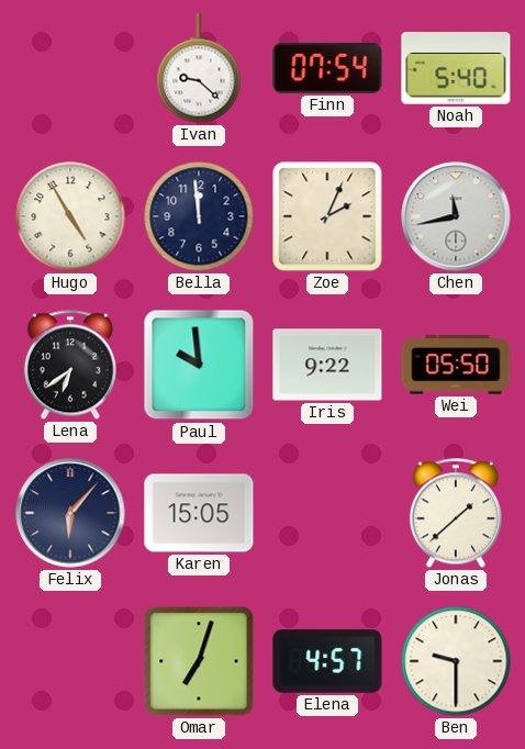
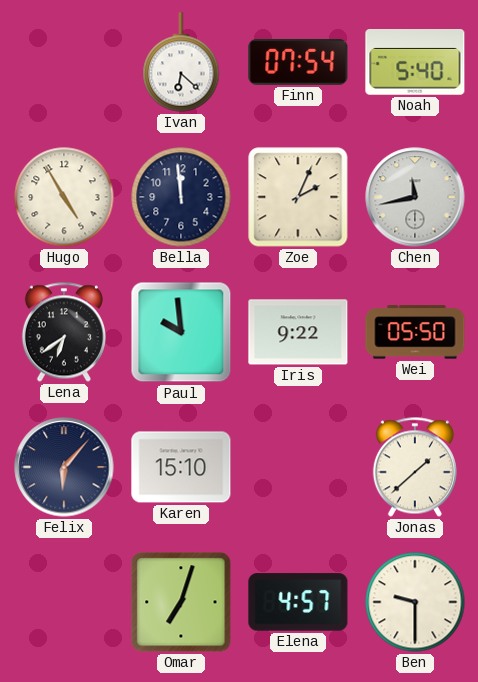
Ivan: 9:22 -> 6:22 (181, 62)
Karen: 15:05 -> 15:10 (181, 467)
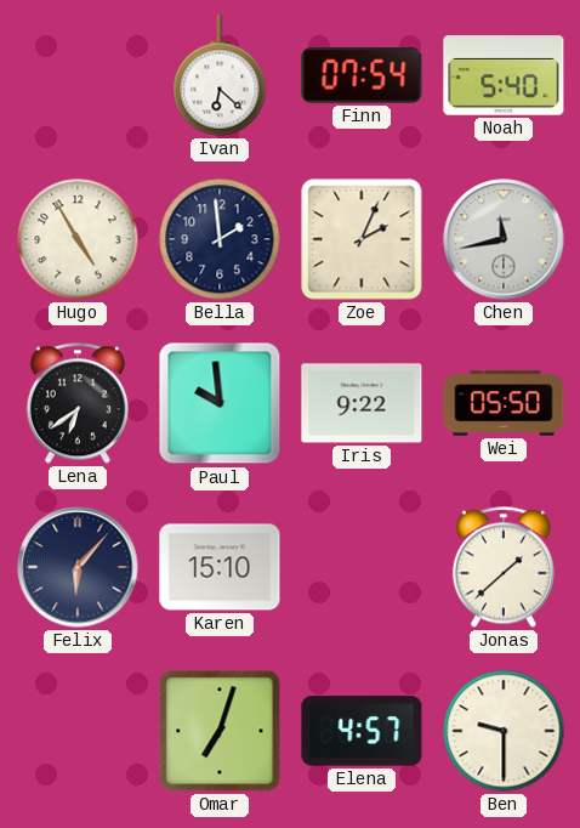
Bella: 11:59 -> 1:59 (220, 239)
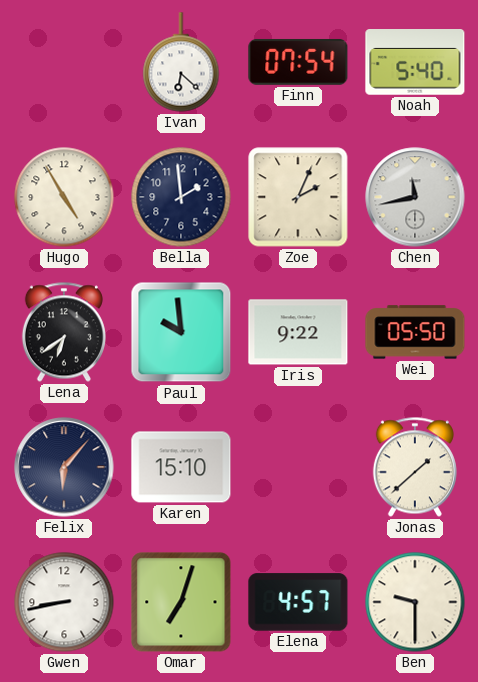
Gwen: none -> 8:43 (64, 602)
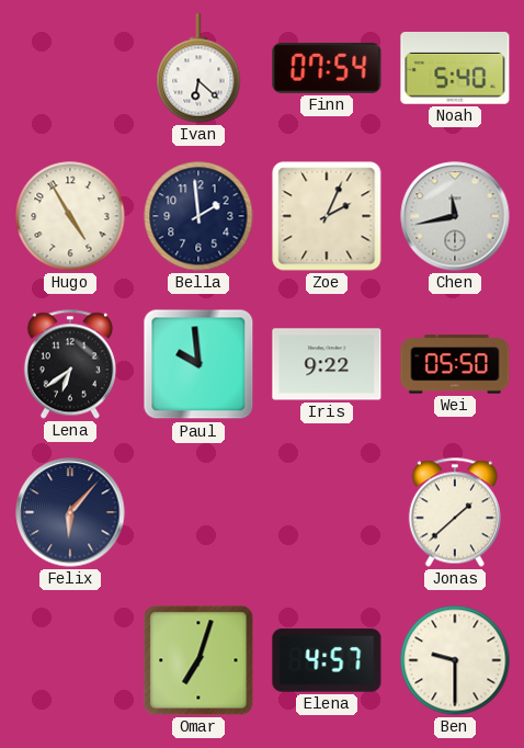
Karen: 15:10 -> none (181, 467)
Gwen: 8:43 -> none (64, 602)
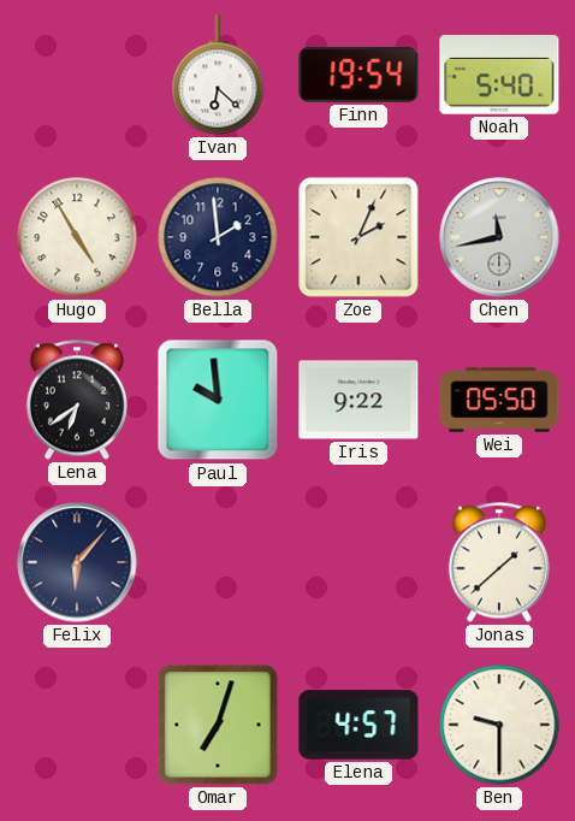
Finn: 07:54 -> 19:54 (358, 75)
